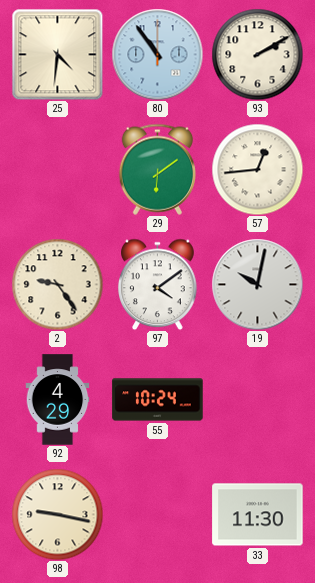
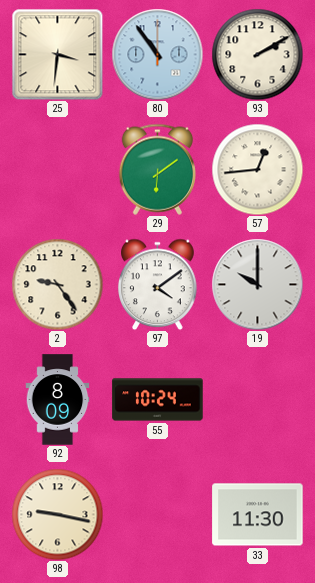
25: 4:31 -> 3:31 (57, 54)
19: 10:02 -> 10:00 (257, 284)
92: 4:29 -> 8:09 (58, 400)
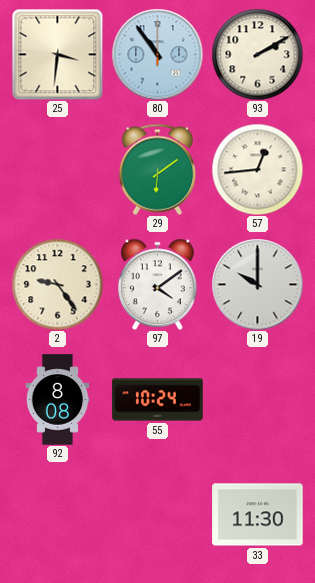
92: 8:09 -> 8:08 (58, 400)
98: 9:17 -> none (57, 514)
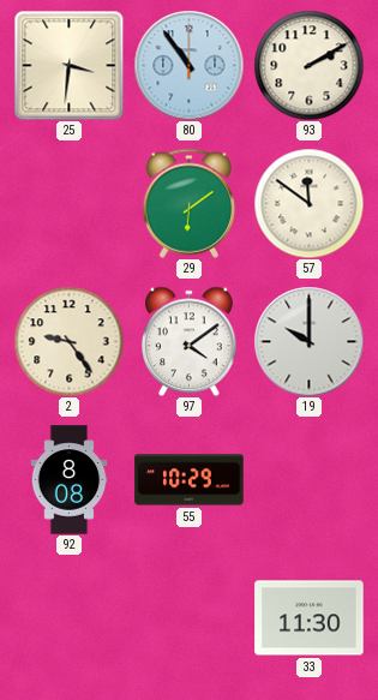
57: 12:44 -> 11:51 (308, 203)
55: 10:24 -> 10:29 (190, 480)
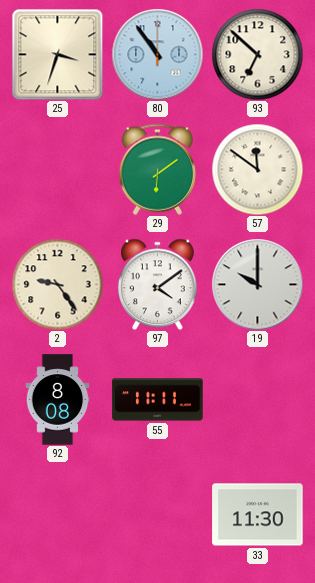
25: 3:31 -> 3:33 (57, 54)
93: 2:10 -> 6:52 (257, 54)
55: 10:29 -> 11:11 (158, 400)
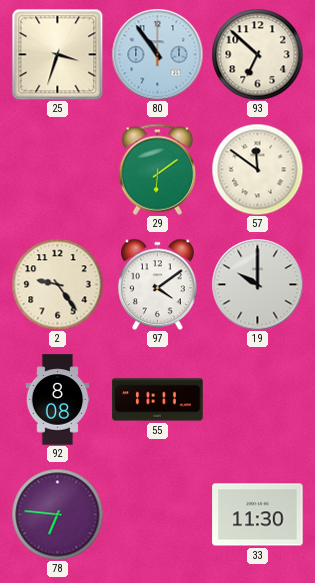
78: none -> 6:46 (57, 514)
